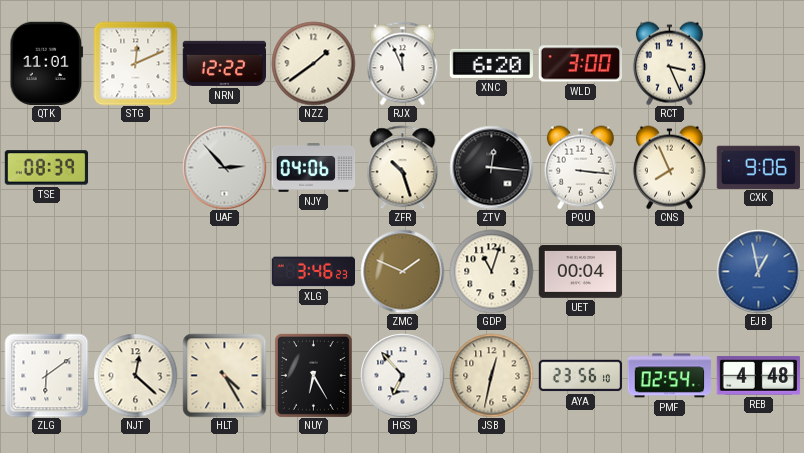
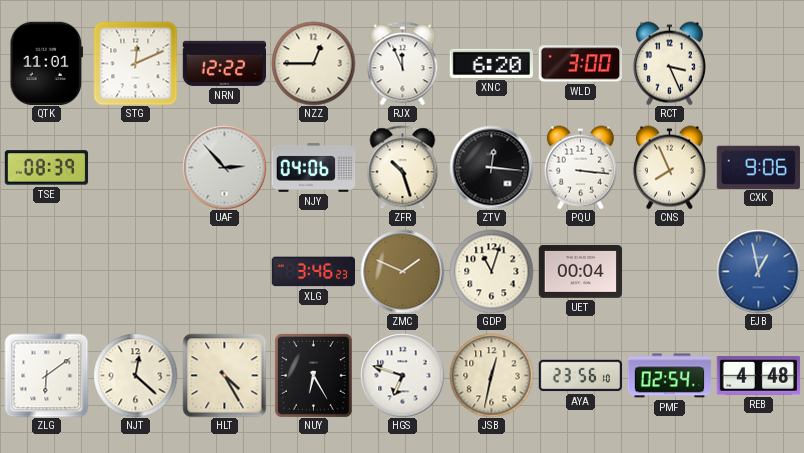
NZZ: 1:39 -> 12:45 (313, 63)
HGS: 6:53 -> 6:48 (402, 375)
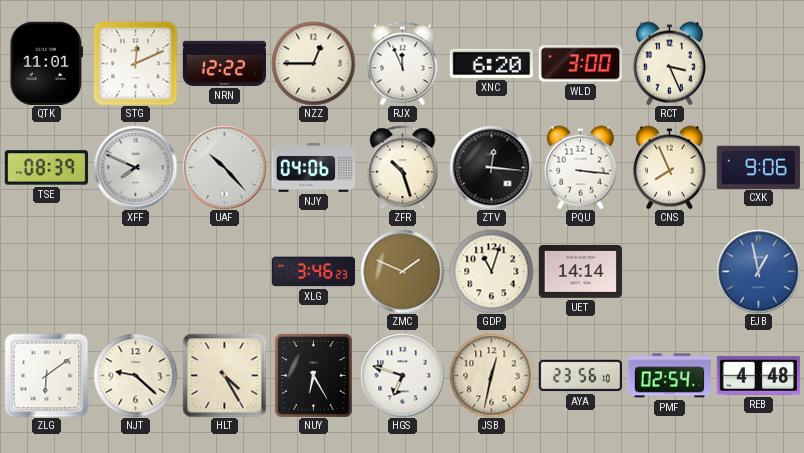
XFF: none -> 7:49 (135, 167)
UAF: 2:53 -> 10:23 (224, 167)
UET: 00:04 -> 14:14 (580, 272)
NJT: 12:22 -> 9:22 (135, 375)
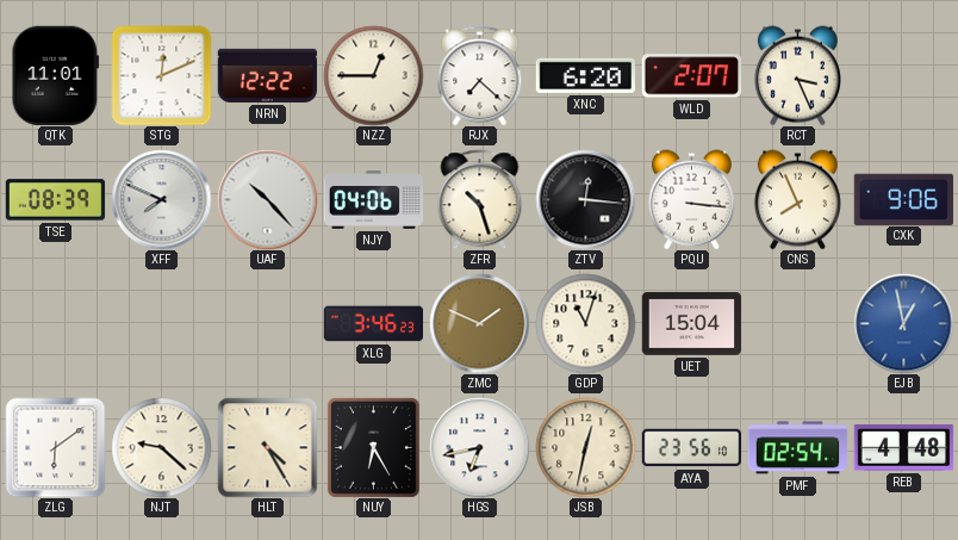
RJX: 11:56 -> 7:22 (480, 75)
WLD: 3:00 -> 2:07 (691, 76)
UET: 14:14 -> 15:04 (691, 324)
HGS: 6:48 -> 6:43 (479, 447)
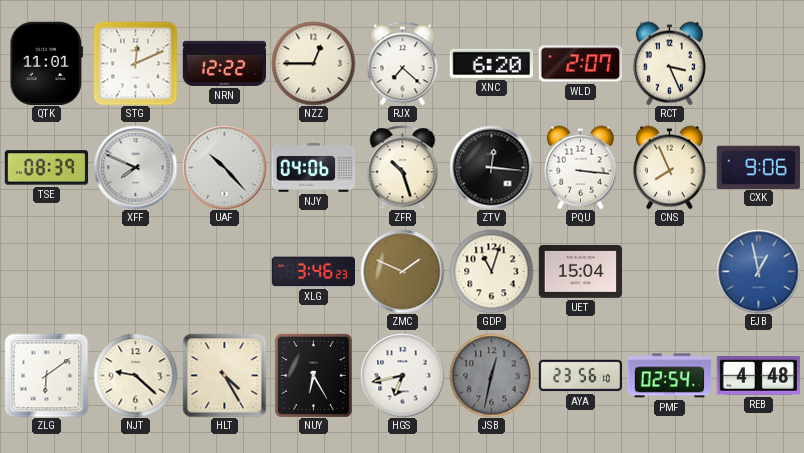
JSB dial: cream -> grey (491, 375)
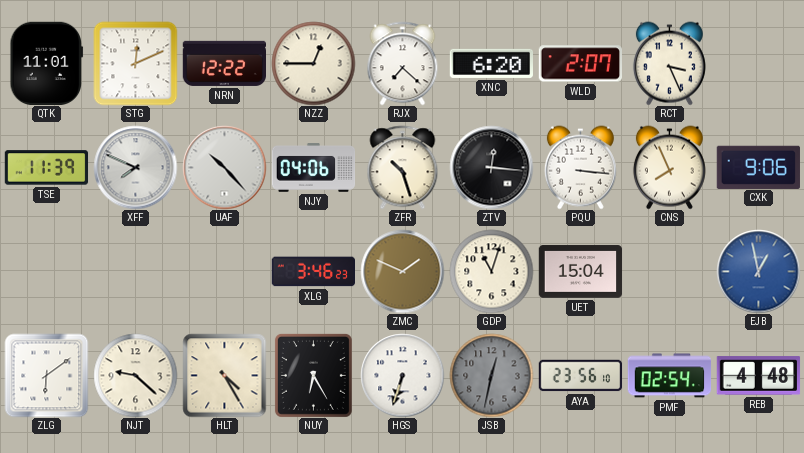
TSE: 08:39 -> 11:39 (46, 168)
HGS: 6:43 -> 6:33 (402, 375)
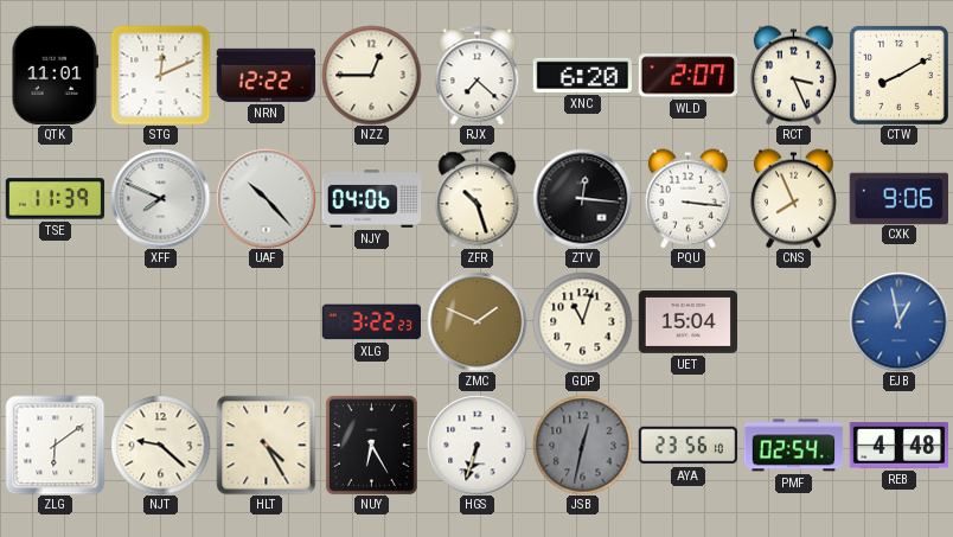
CTW: none -> 8:10 (898, 75)
XLG: 3:46 -> 3:22 (371, 322)
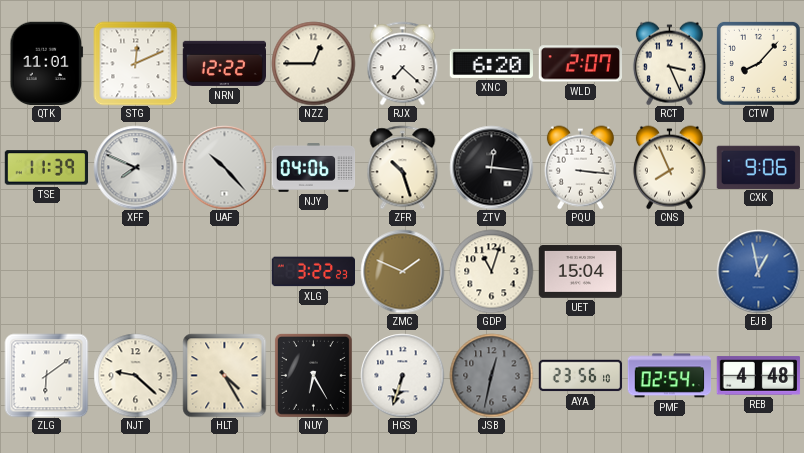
CTW: 8:10 -> 8:07 (758, 63)
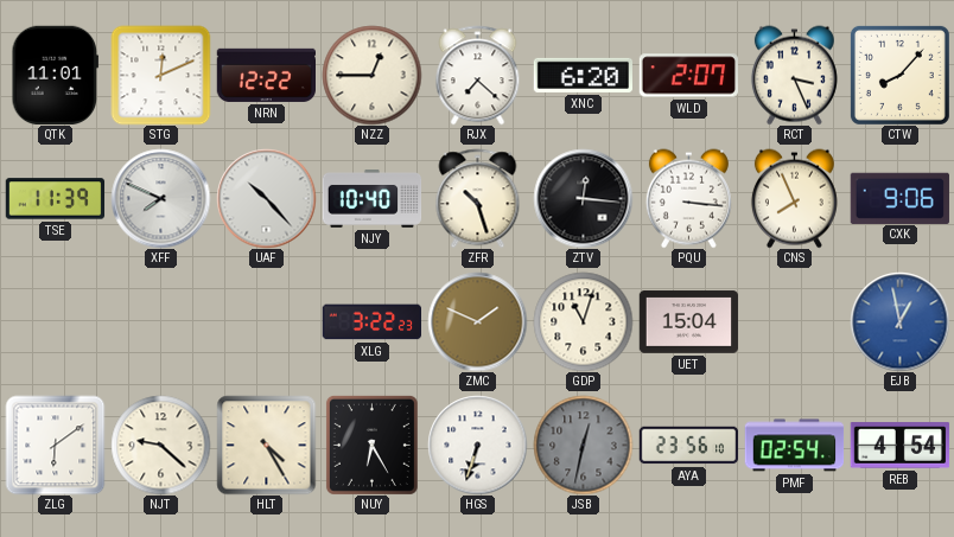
NJY: 04:06 -> 10:40 (371, 199)
REB: 4:48 -> 4:54 (899, 446)
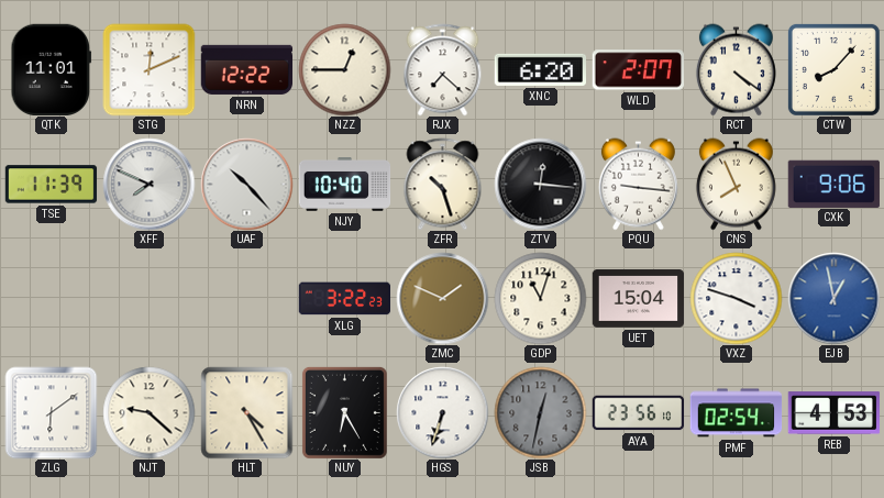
RCT: 3:26 -> 4:21 (736, 69)
PQU: 3:16 -> 9:16 (638, 184)
VXZ: none -> 3:48 (736, 298)
REB: 4:54 -> 4:53 (833, 413)
